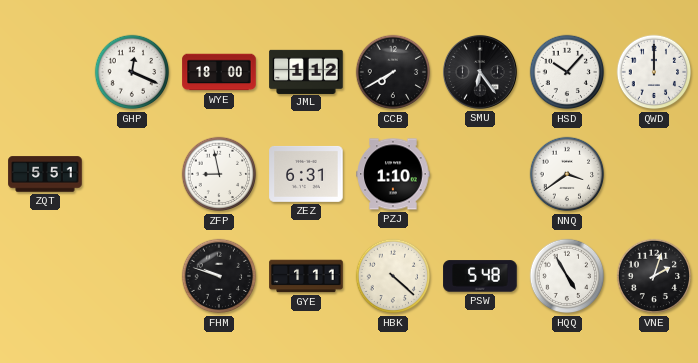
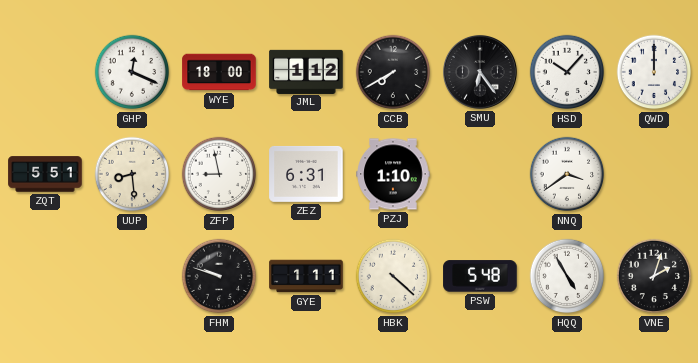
UUP: none -> 8:29 (132, 174)
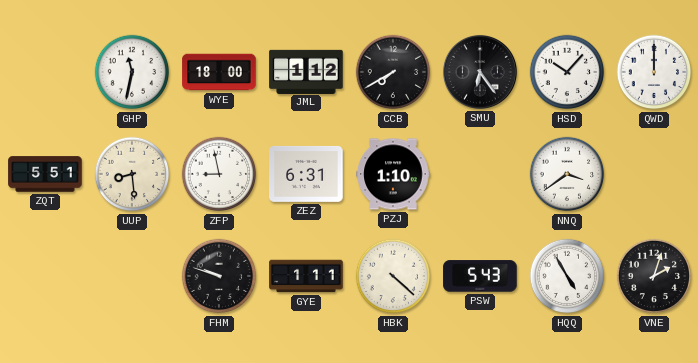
GHP: 12:19 -> 11:32 (132, 72)
PSW: 5:48 -> 5:43 (480, 276)
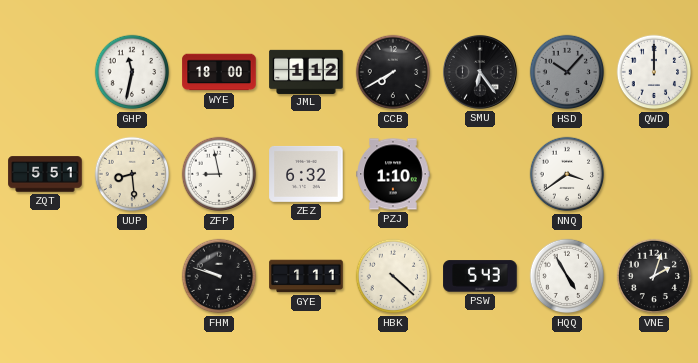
HSD dial: white -> grey (567, 72)
ZEZ: 6:31 -> 6:32 (306, 174)
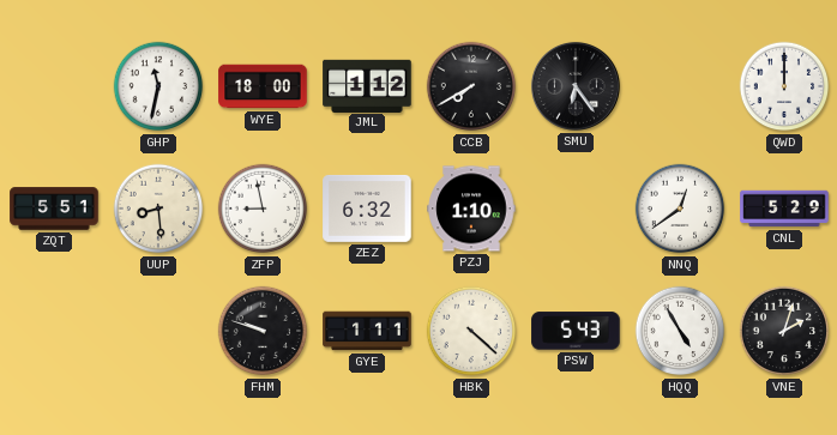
HSD: 10:07 -> none (567, 72)
NNQ: 3:39 -> 12:39 (680, 209)
CNL: none -> 5:29 (784, 209)
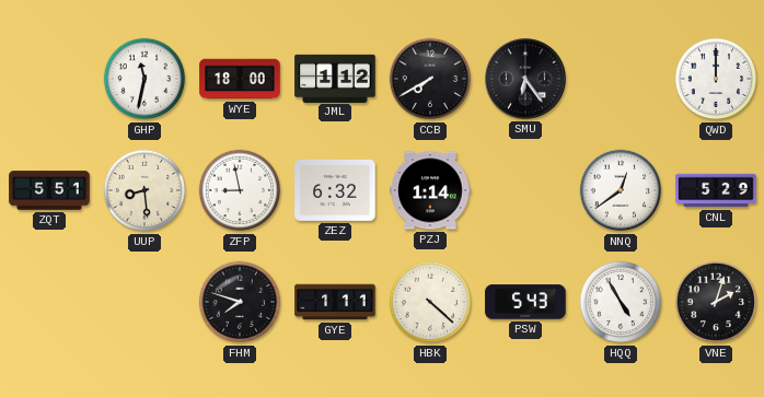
PZJ: 1:10 -> 1:14 (430, 190)
FHM: 9:48 -> 7:48 (240, 302)
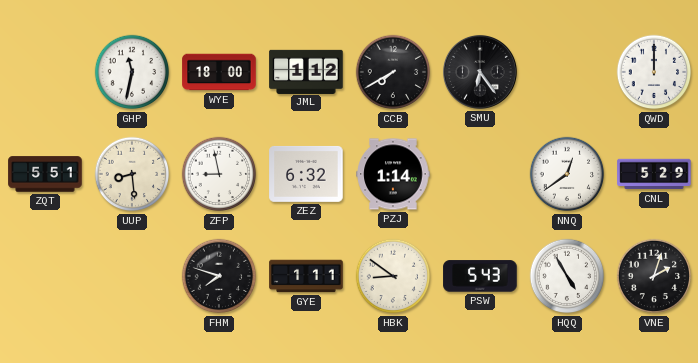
HBK: 4:22 -> 8:51 (393, 276)
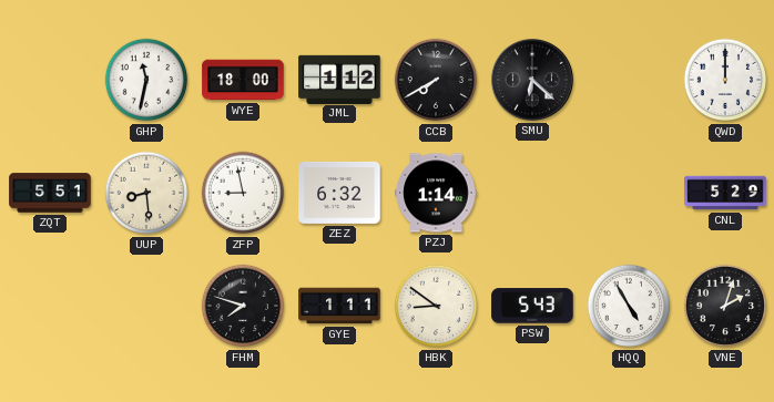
SMU: 6:24 -> 6:22 (532, 80)
NNQ: 12:39 -> none (567, 174)
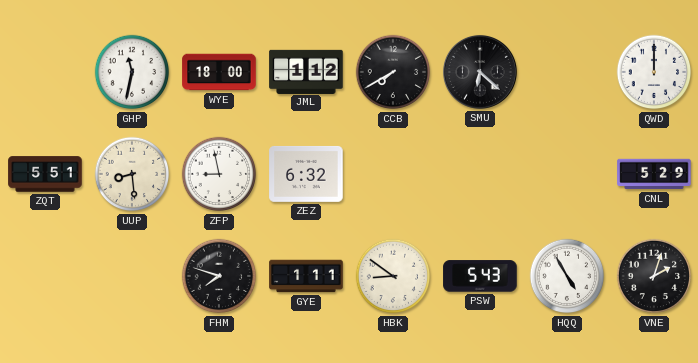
PZJ: 1:14 -> none (436, 193)
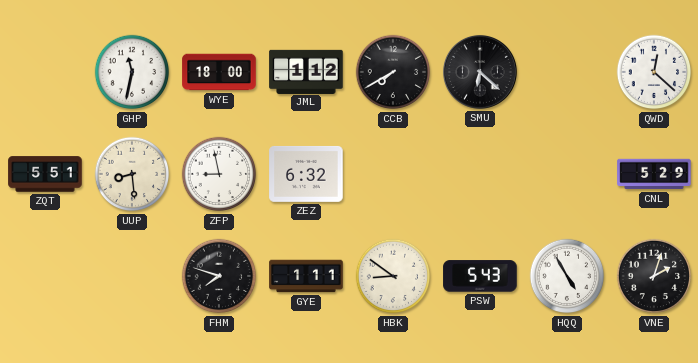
QWD: 12:00 -> 12:22 (654, 72)
